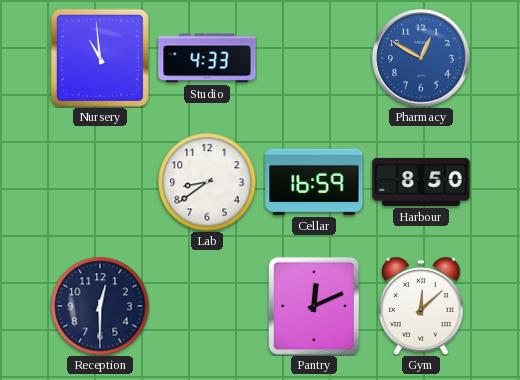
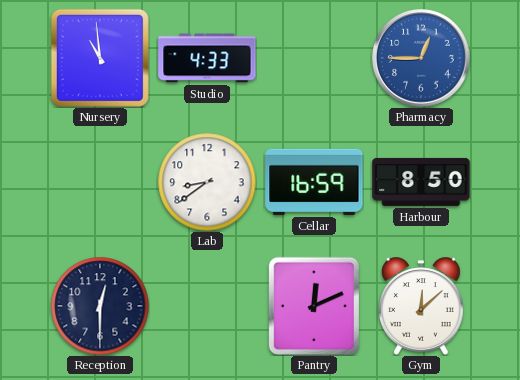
Pharmacy: 12:50 -> 12:45 (421, 58)
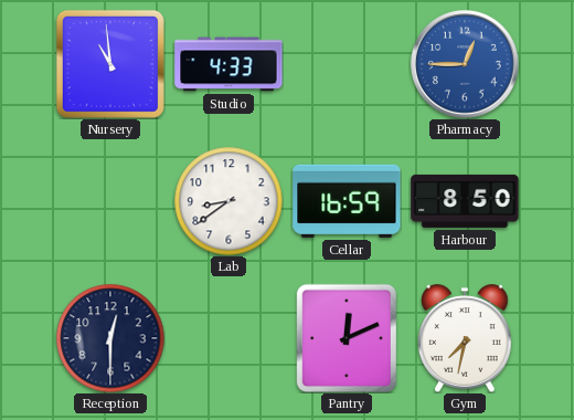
Gym: 12:08 -> 7:32 (465, 338)
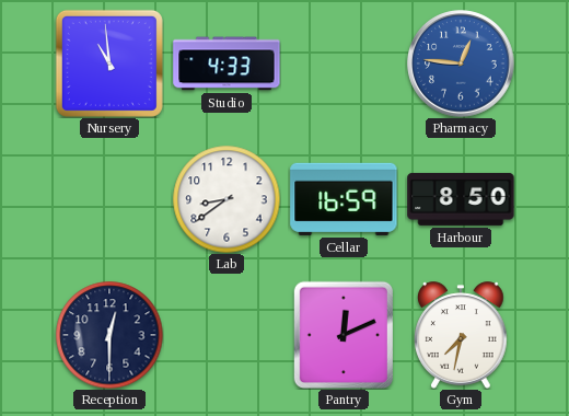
Pharmacy: 12:45 -> 12:46 (461, 63)
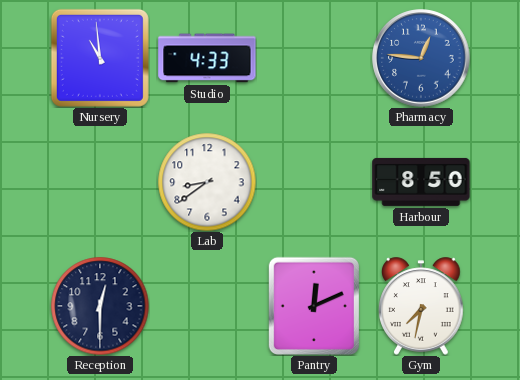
Cellar: 16:59 -> none (344, 199)
